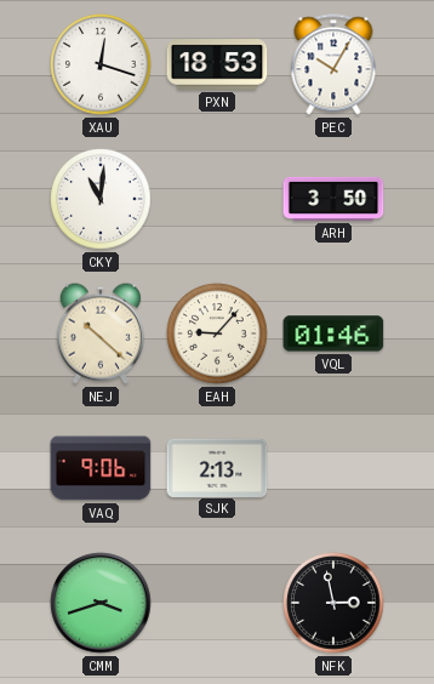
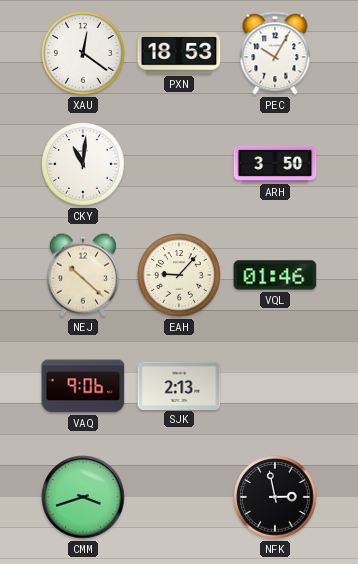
XAU: 12:18 -> 12:21 (83, 53)
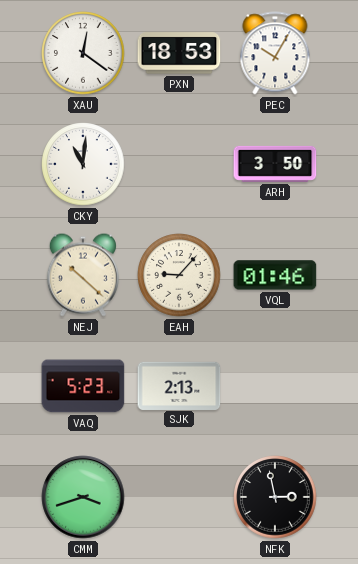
VAQ: 9:06 -> 5:23 (83, 386)
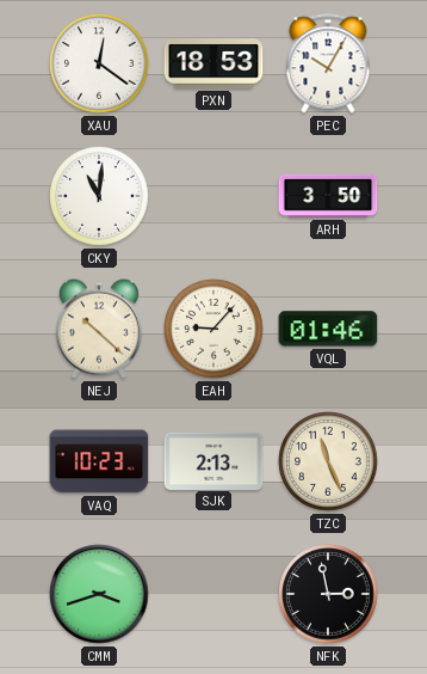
VAQ: 5:23 -> 10:23 (99, 461)
TZC: none -> 11:26 (328, 461)
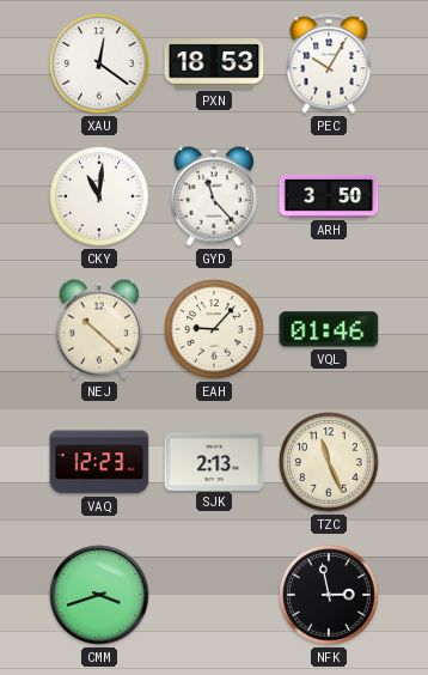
GYD: none -> 11:23 (214, 196)
VAQ: 10:23 -> 12:23 (99, 462)
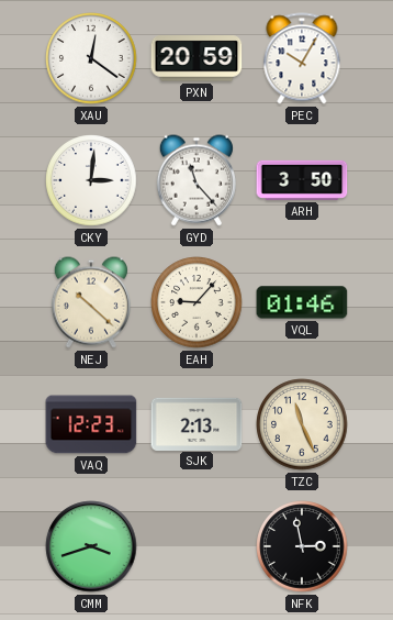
PXN: 18:53 -> 20:59 (196, 58)
CKY: 11:01 -> 3:01 (91, 180)
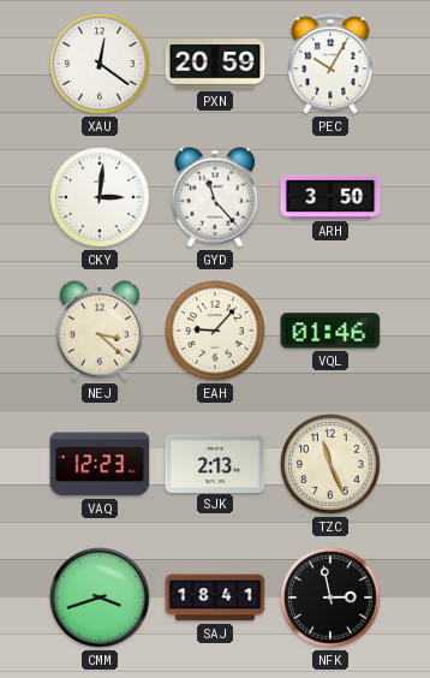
NEJ: 10:22 -> 3:22 (100, 331)
SAJ: none -> 18:41 (215, 597)
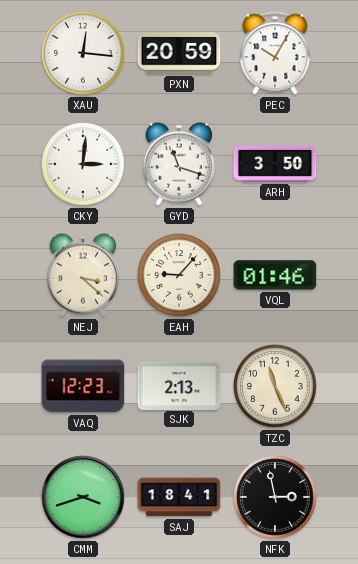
XAU: 12:21 -> 12:16 (83, 53)
GYD: 11:23 -> 11:18 (179, 164)
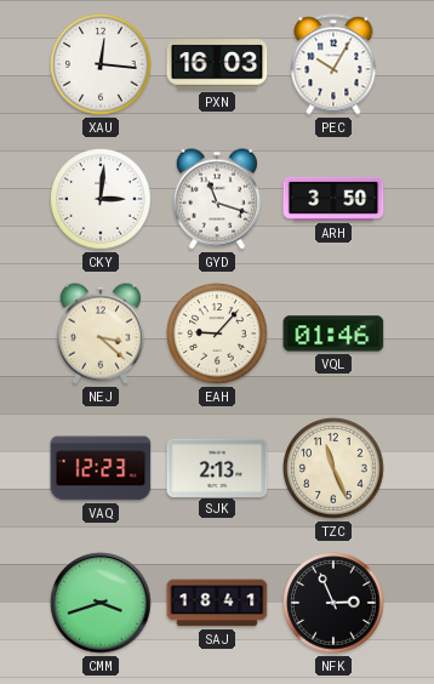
PXN: 20:59 -> 16:03 (217, 64)
NFK: 2:58 -> 2:56 (333, 603)
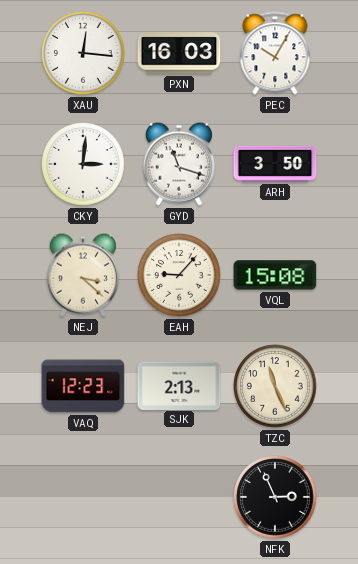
VQL: 01:46 -> 15:08 (275, 275)
CMM: 3:42 -> none (101, 603)
SAJ: 18:41 -> none (217, 603)
